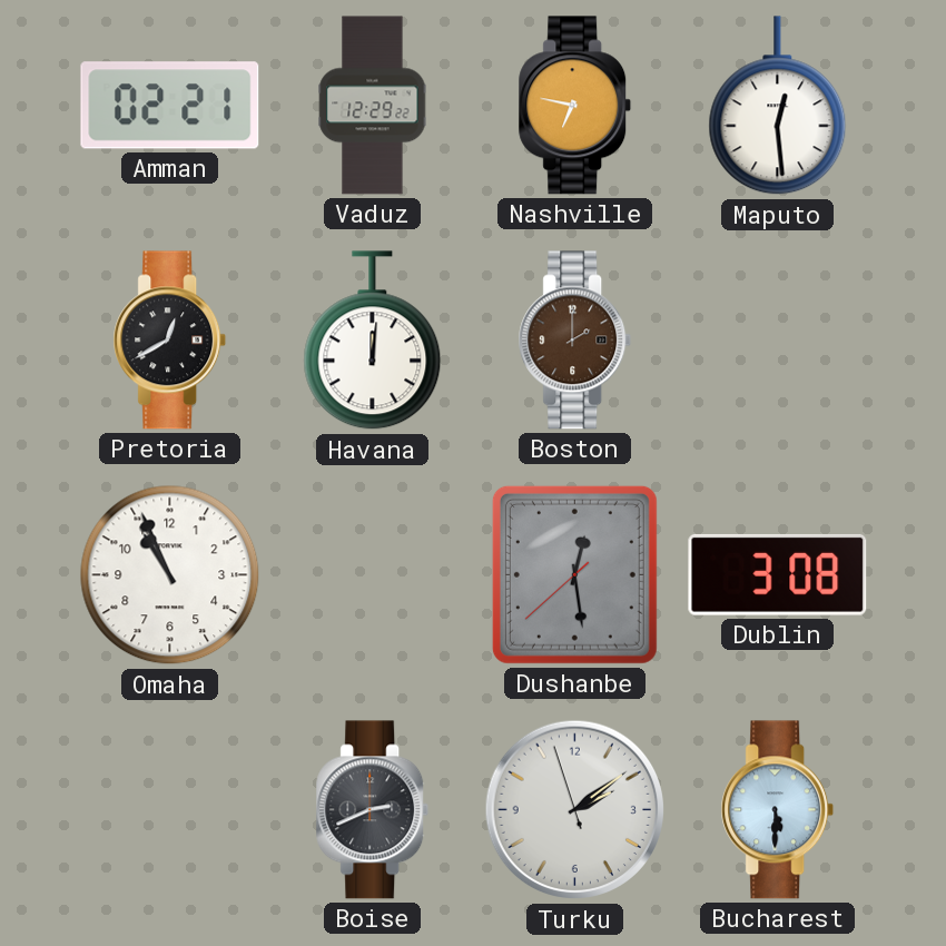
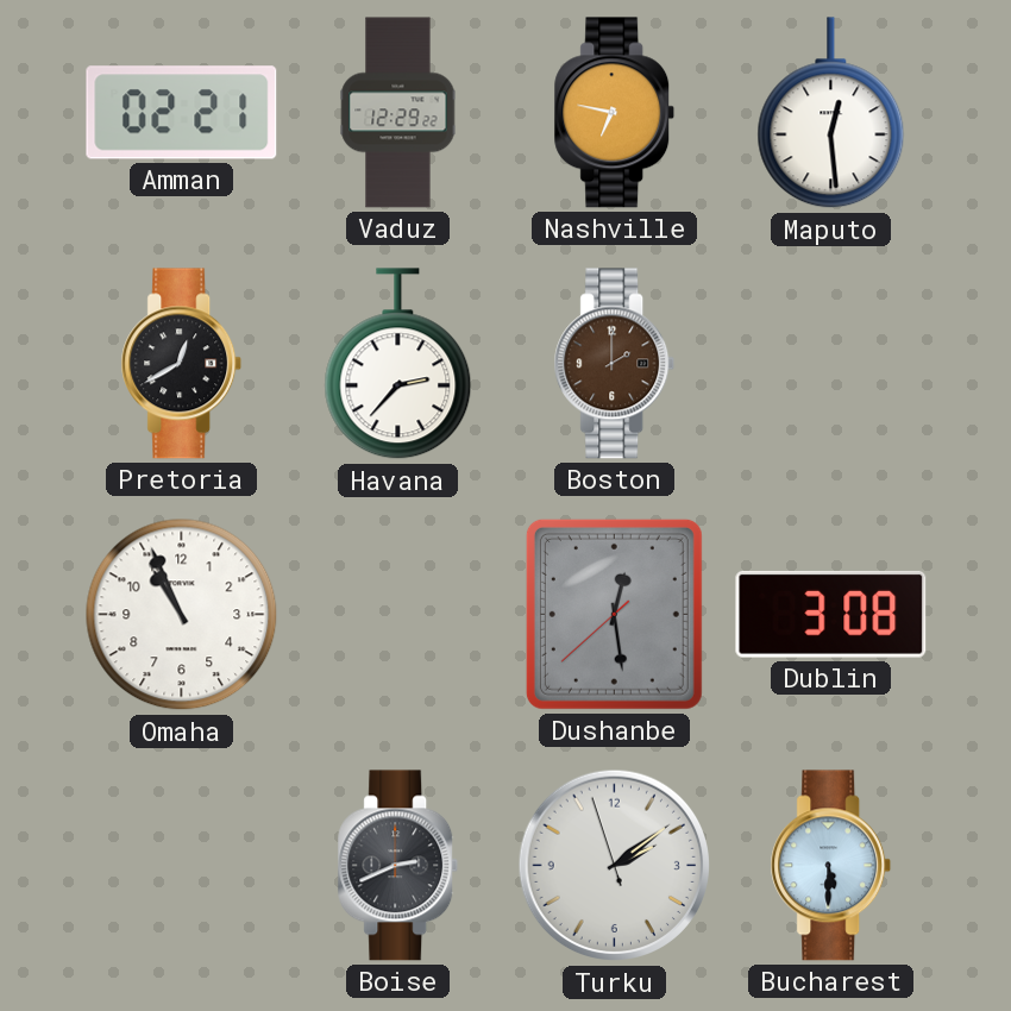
Havana: 12:01 -> 2:37 (398, 364)
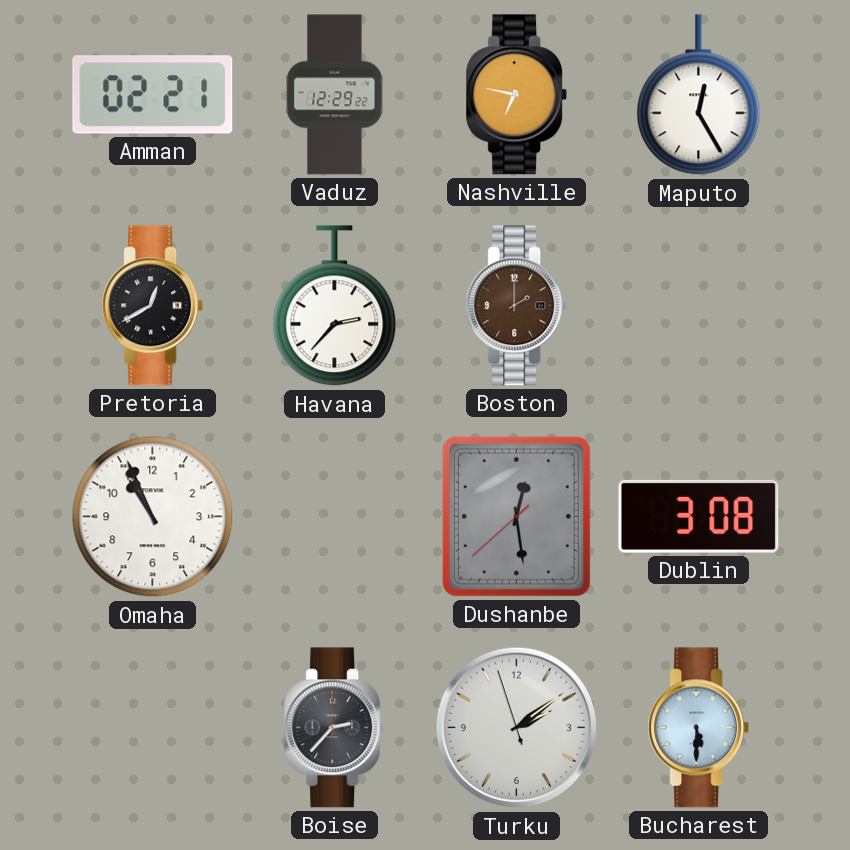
Maputo: 12:29 -> 12:25 (699, 95)
Boise: 2:41 -> 2:37 (335, 728)
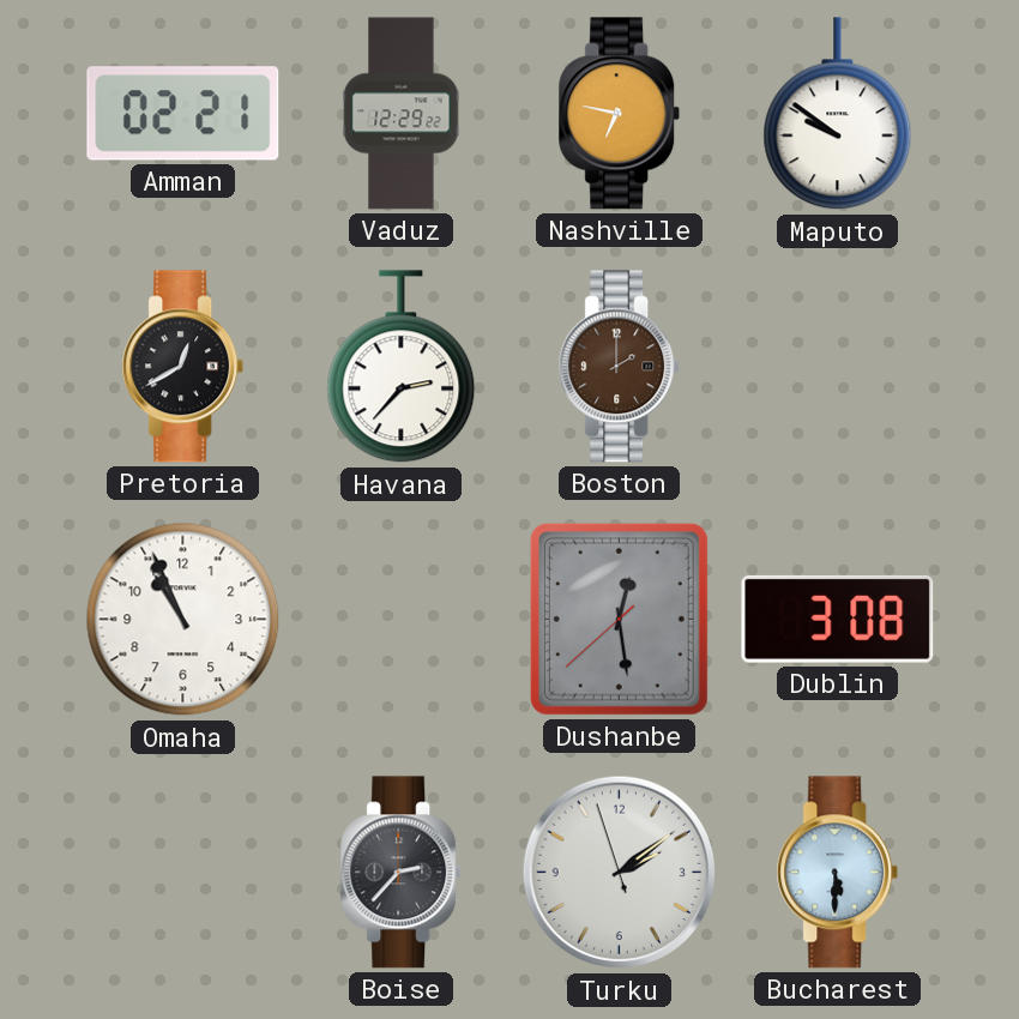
Maputo: 12:25 -> 9:51 (838, 114)
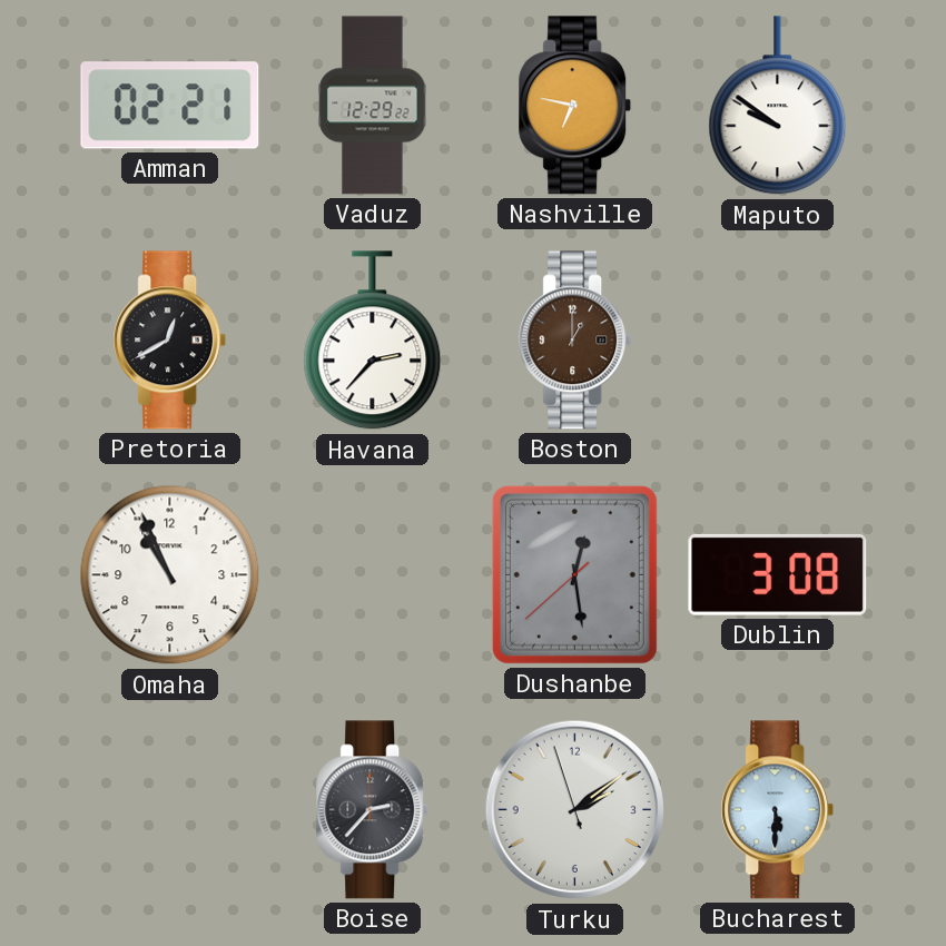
Boston: 2:00 -> 1:00 (575, 341)
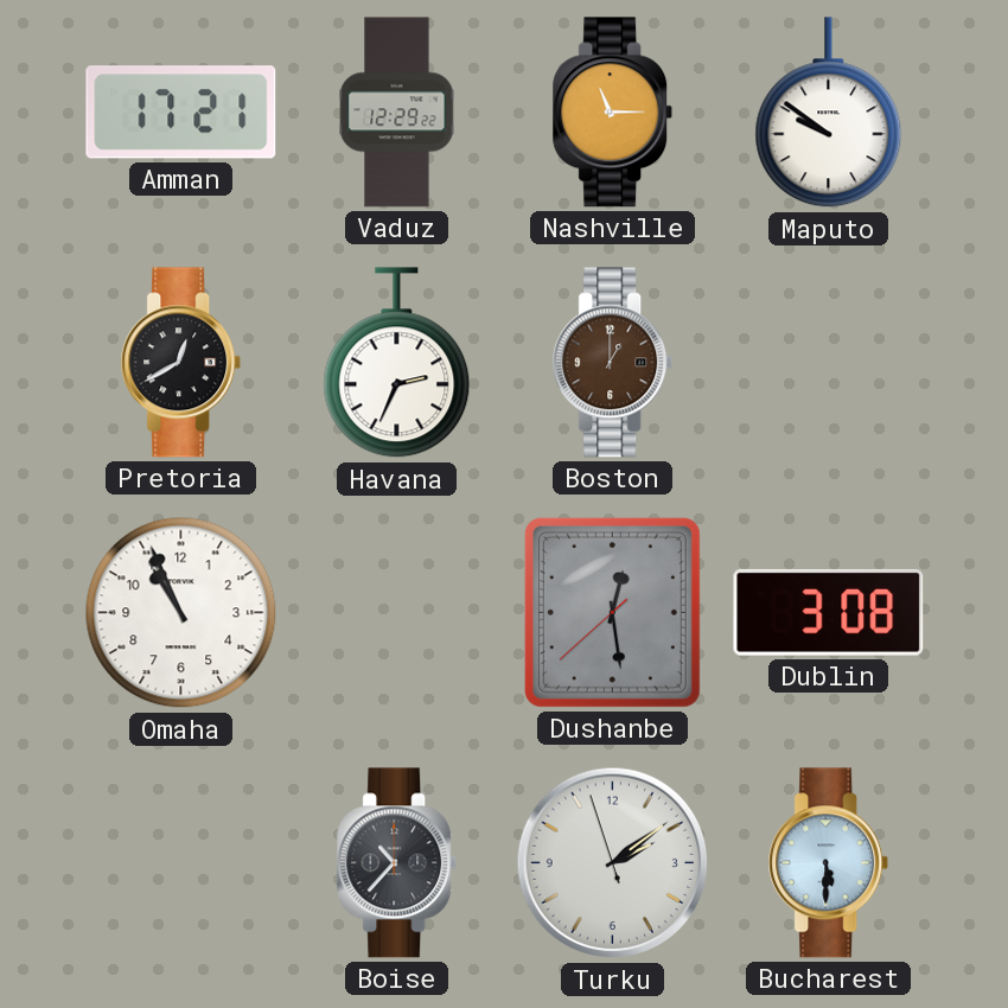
Amman: 02:21 -> 17:21 (181, 113)
Nashville: 6:47 -> 11:15 (613, 113)
Havana: 2:37 -> 2:34 (397, 363)
Boise: 2:37 -> 10:37 (397, 863)
